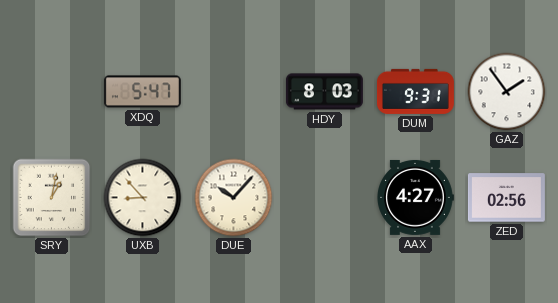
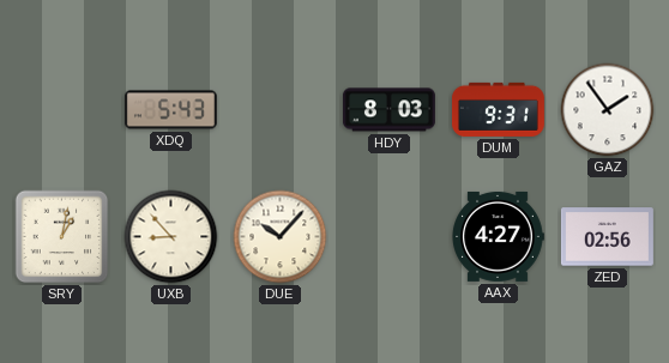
XDQ: 5:47 -> 5:43 (170, 110)
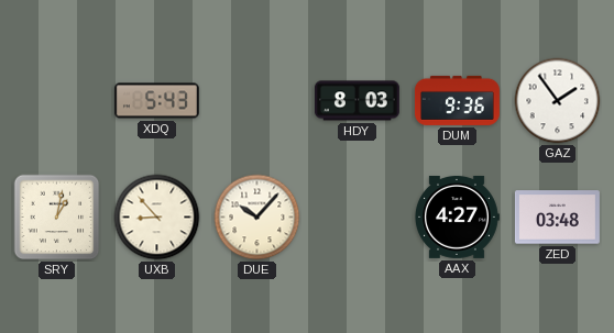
DUM: 9:31 -> 9:36 (457, 100)
ZED: 02:56 -> 03:48 (557, 218)
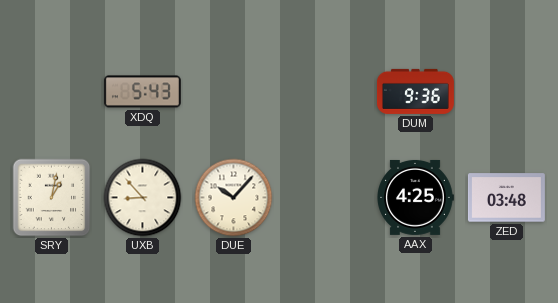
HDY: 8:03 -> none (357, 101)
GAZ: 1:54 -> none (558, 101)
AAX: 4:27 -> 4:25 (415, 197)
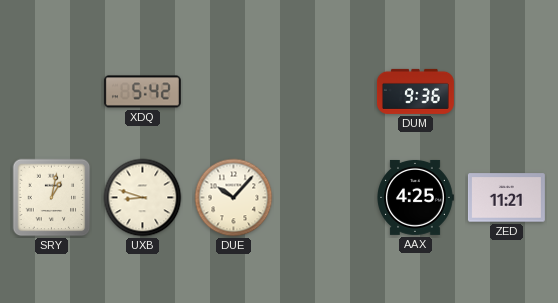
XDQ: 5:43 -> 5:42 (142, 92)
UXB: 8:53 -> 8:48 (143, 198)
ZED: 03:48 -> 11:21 (506, 198)
